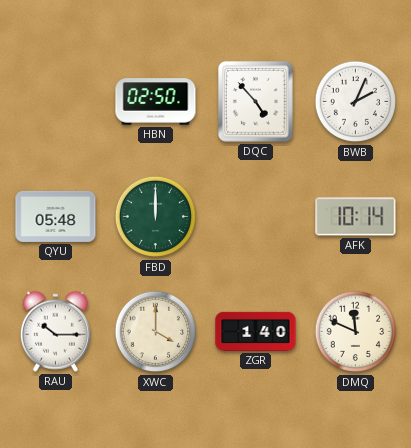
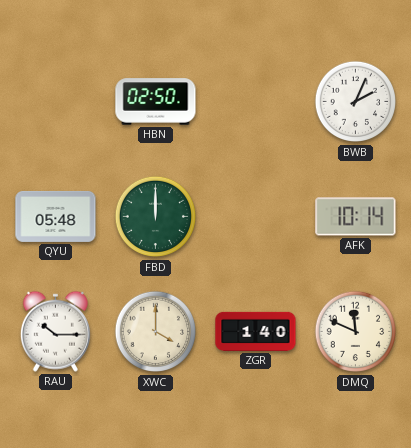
DQC: 4:53 -> none (256, 102)
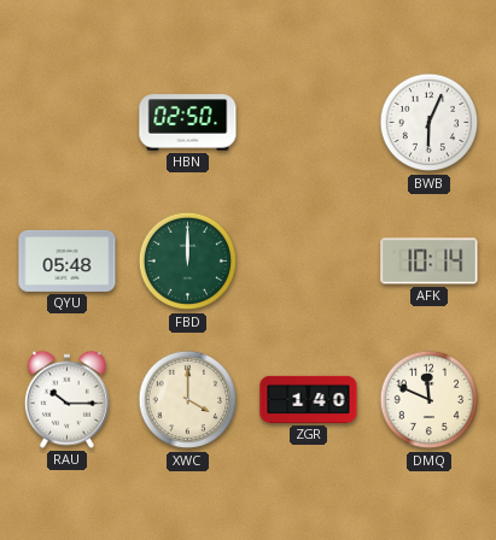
BWB: 2:04 -> 6:04 (430, 123)
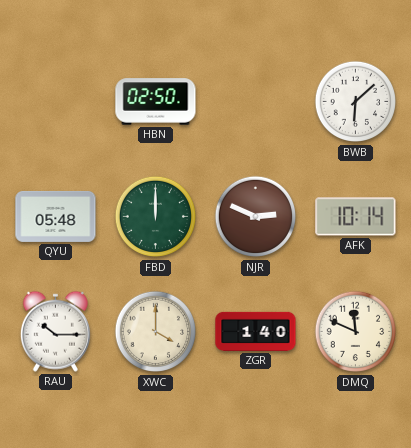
BWB: 6:04 -> 6:08 (356, 102)
NJR: none -> 2:49 (256, 217)
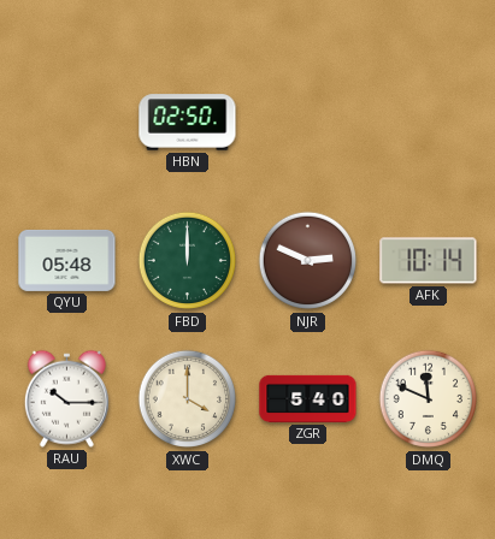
BWB: 6:08 -> none (356, 102)
ZGR: 1:40 -> 5:40 (308, 398)
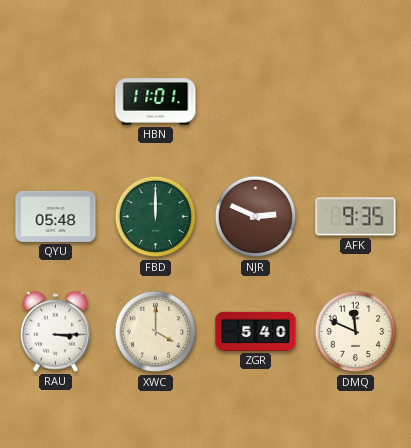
HBN: 02:50 -> 11:01 (156, 102)
AFK: 10:14 -> 9:35 (356, 217)
RAU: 10:15 -> 3:15 (55, 331)
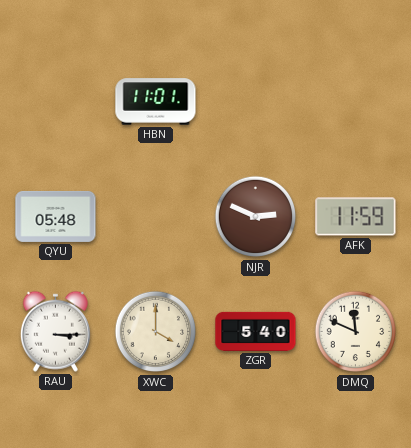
FBD: 12:00 -> none (156, 217)
AFK: 9:35 -> 11:59 (356, 217)
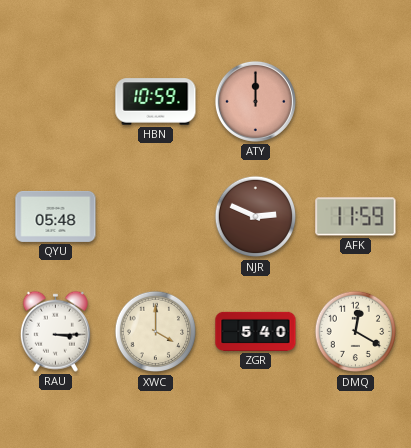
HBN: 11:01 -> 10:59 (156, 102)
ATY: none -> 12:00 (255, 101)
DMQ: 11:49 -> 12:20 (356, 332)
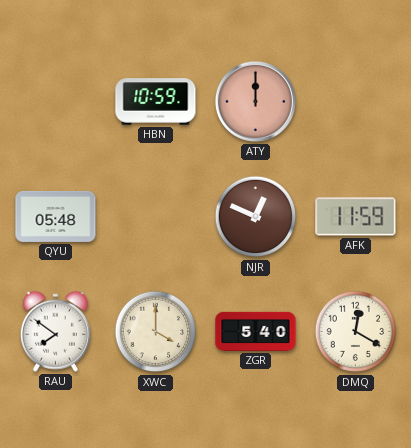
NJR: 2:49 -> 12:49 (256, 217)
RAU: 3:15 -> 7:51 (55, 331)
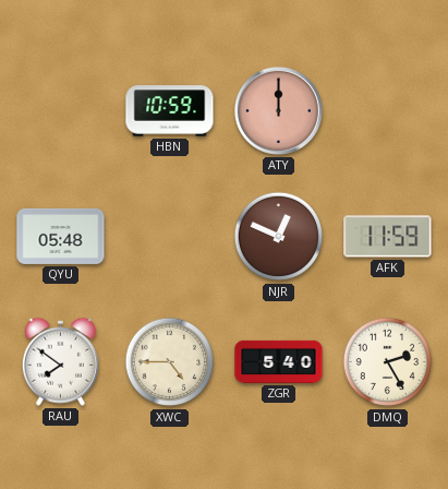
XWC: 4:00 -> 4:45 (170, 362)
DMQ: 12:20 -> 2:25 (388, 362)
